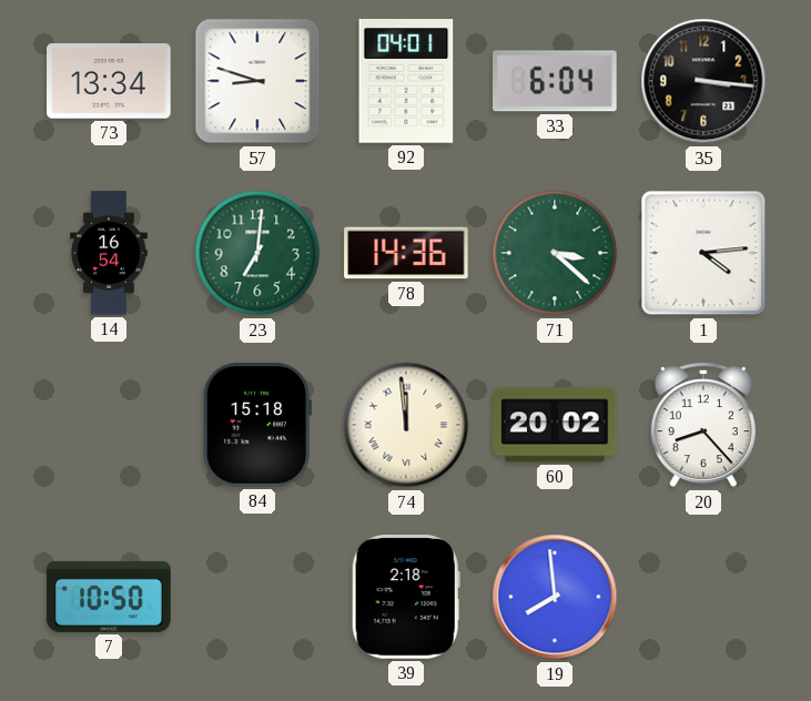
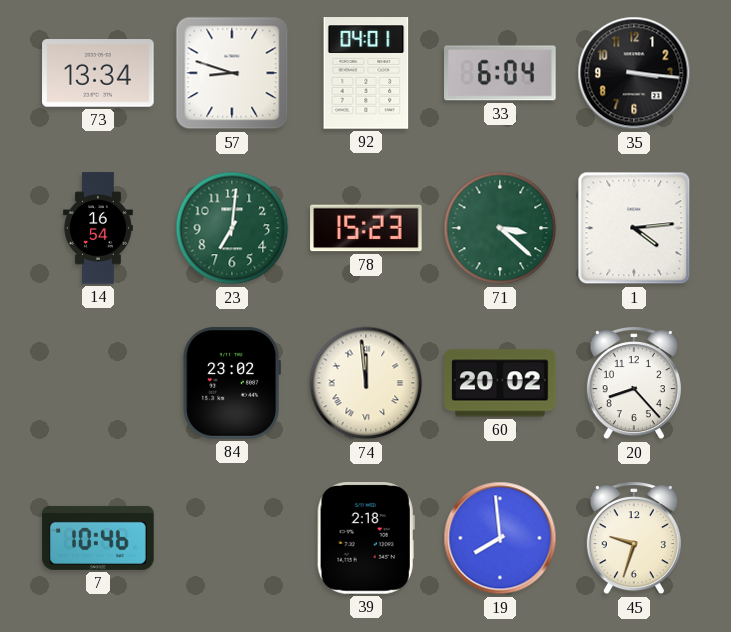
78: 14:36 -> 15:23 (366, 228)
84: 15:18 -> 23:02 (232, 383)
7: 10:50 -> 10:46 (98, 538)
45: none -> 9:33 (634, 539)
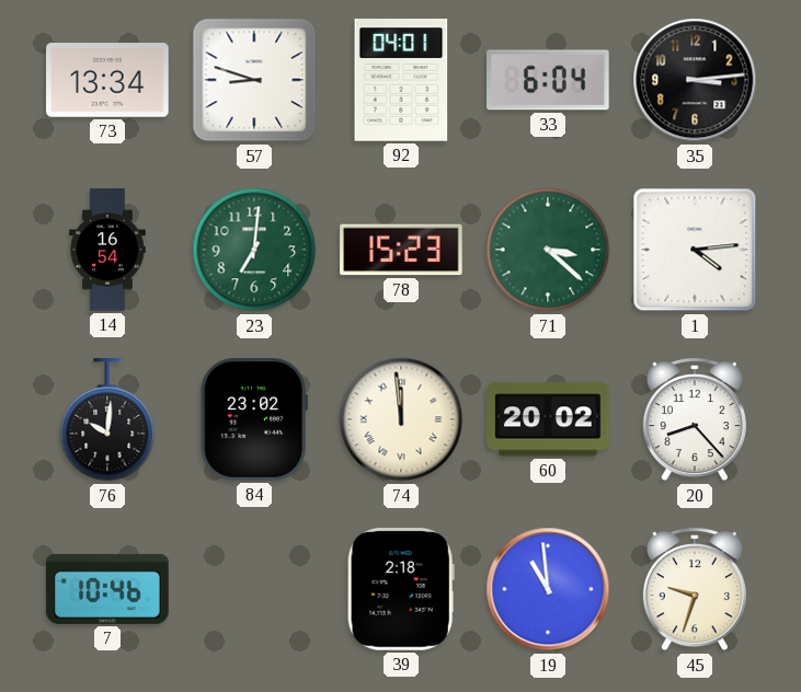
35: 3:16 -> 3:14 (695, 80)
76: none -> 10:01 (107, 420)
19: 7:59 -> 10:59 (548, 589)
